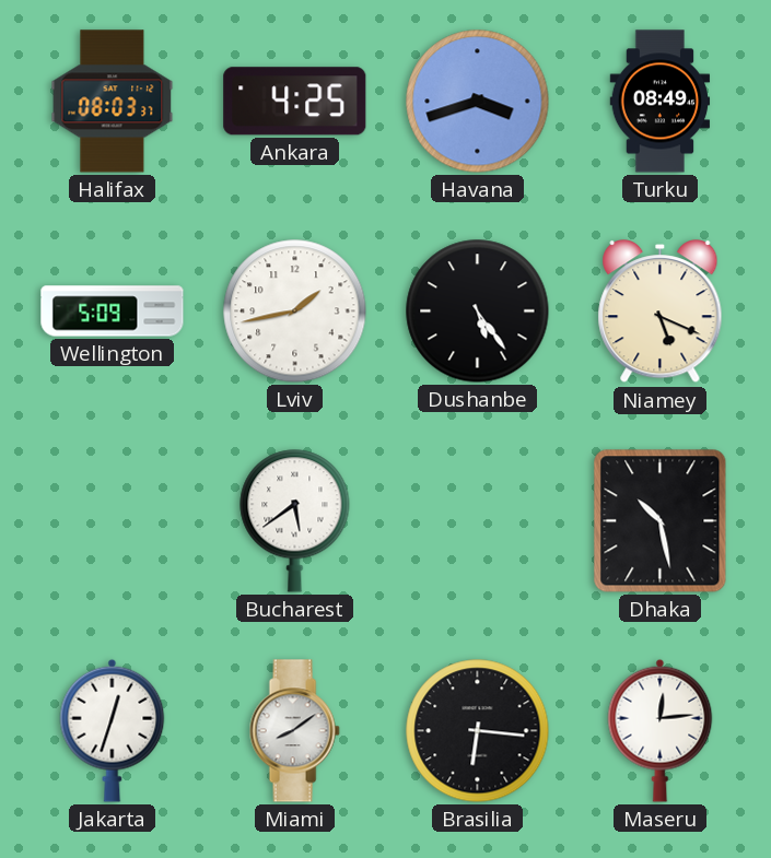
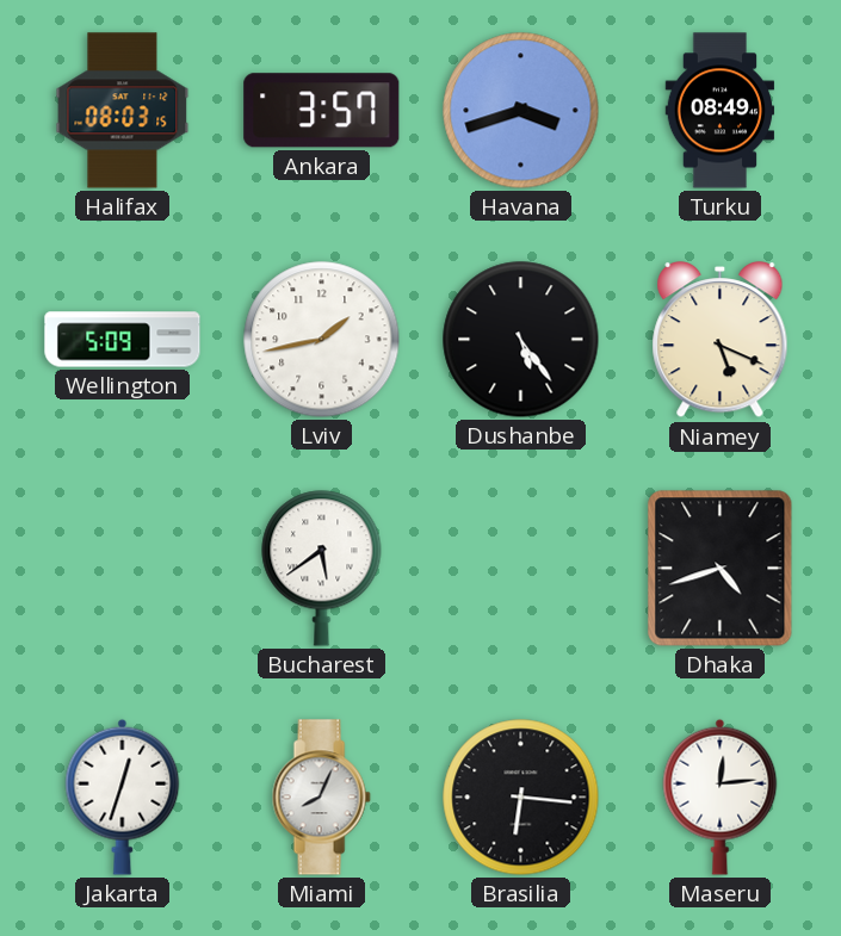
Halifax: 08:03:37 -> 08:03:15 (123, 111)
Ankara: 4:25 -> 3:57 (322, 111)
Dhaka: 10:28 -> 4:42 (721, 569)
Miami: 8:09 -> 8:04 (321, 798)
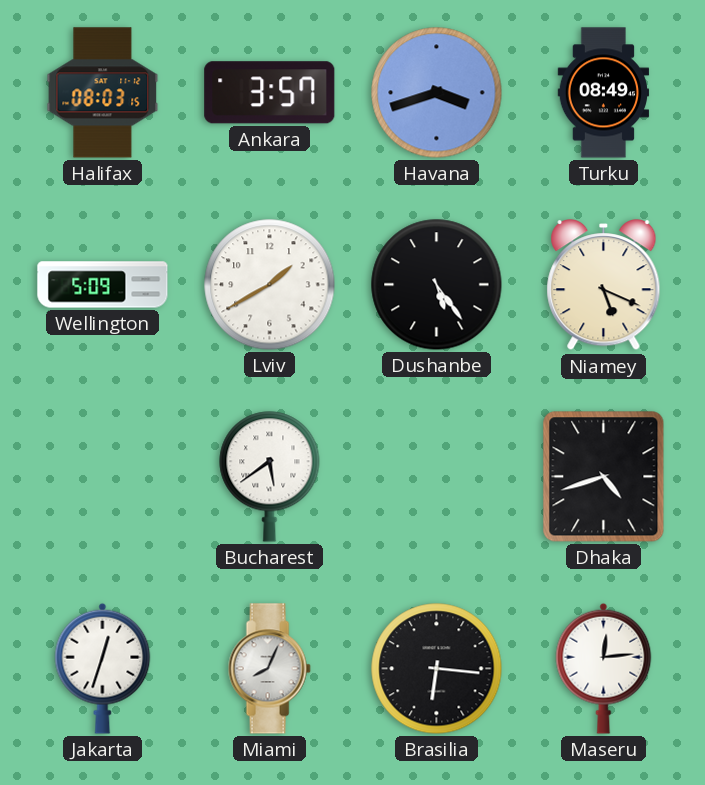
Lviv: 1:43 -> 1:40 (270, 285)
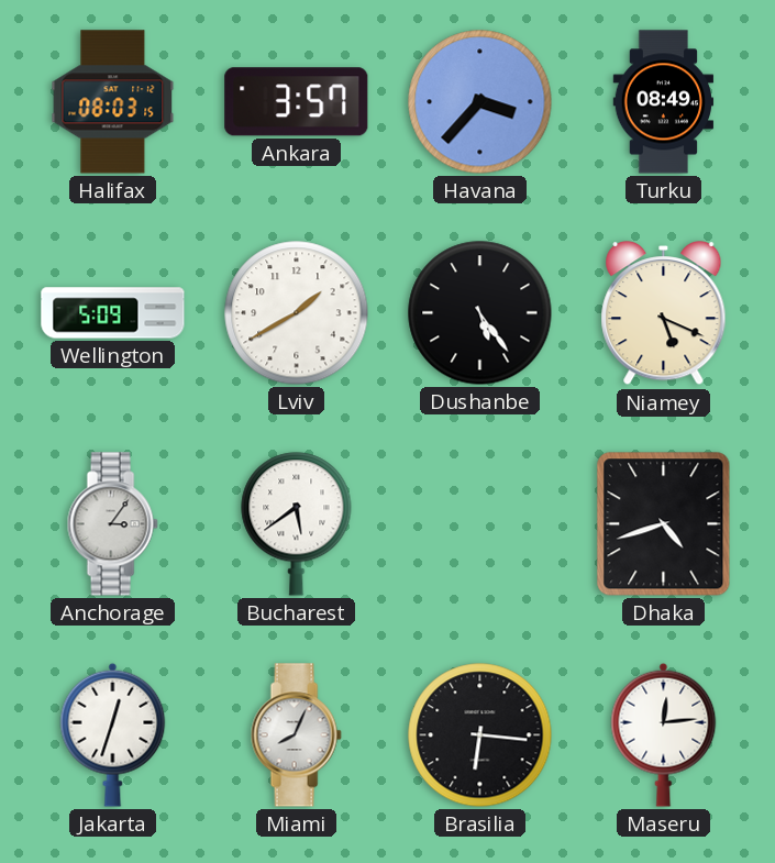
Havana: 3:42 -> 3:37 (480, 102)
Anchorage: none -> 3:06 (112, 524)
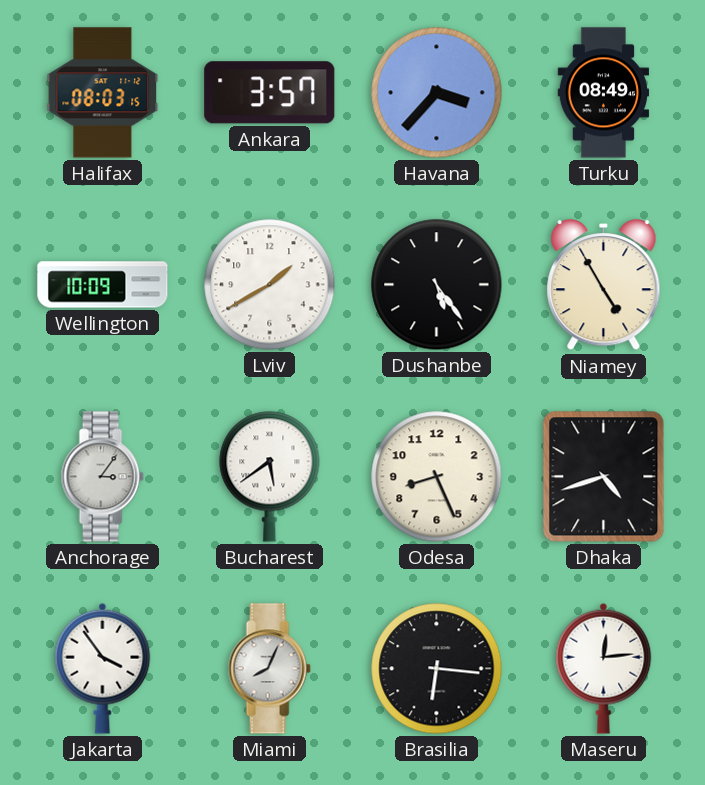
Wellington: 5:09 -> 10:09 (103, 285)
Niamey: 5:19 -> 4:55 (604, 286)
Odesa: none -> 8:26 (437, 477)
Jakarta: 12:33 -> 3:54 (103, 668)
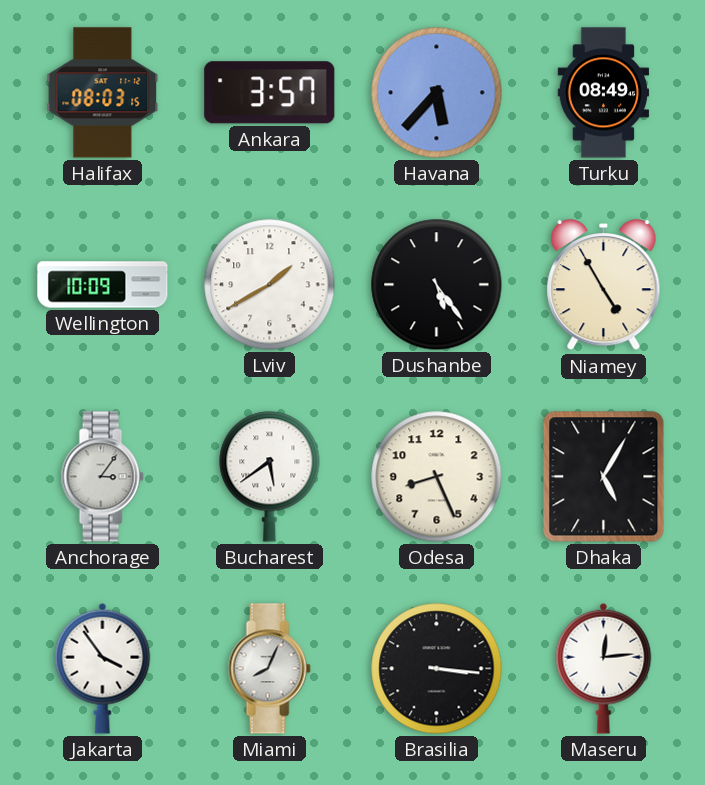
Havana: 3:37 -> 5:37 (437, 93)
Dhaka: 4:42 -> 5:05 (604, 477)
Brasilia: 6:16 -> 3:16 (437, 669)
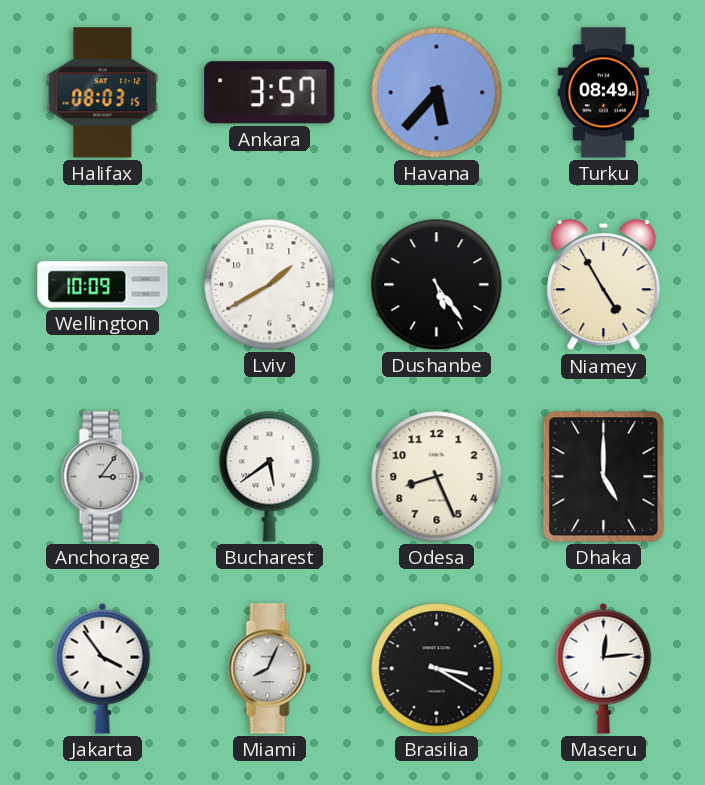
Dhaka: 5:05 -> 5:00 (604, 477)
Brasilia: 3:16 -> 3:20 (437, 669)
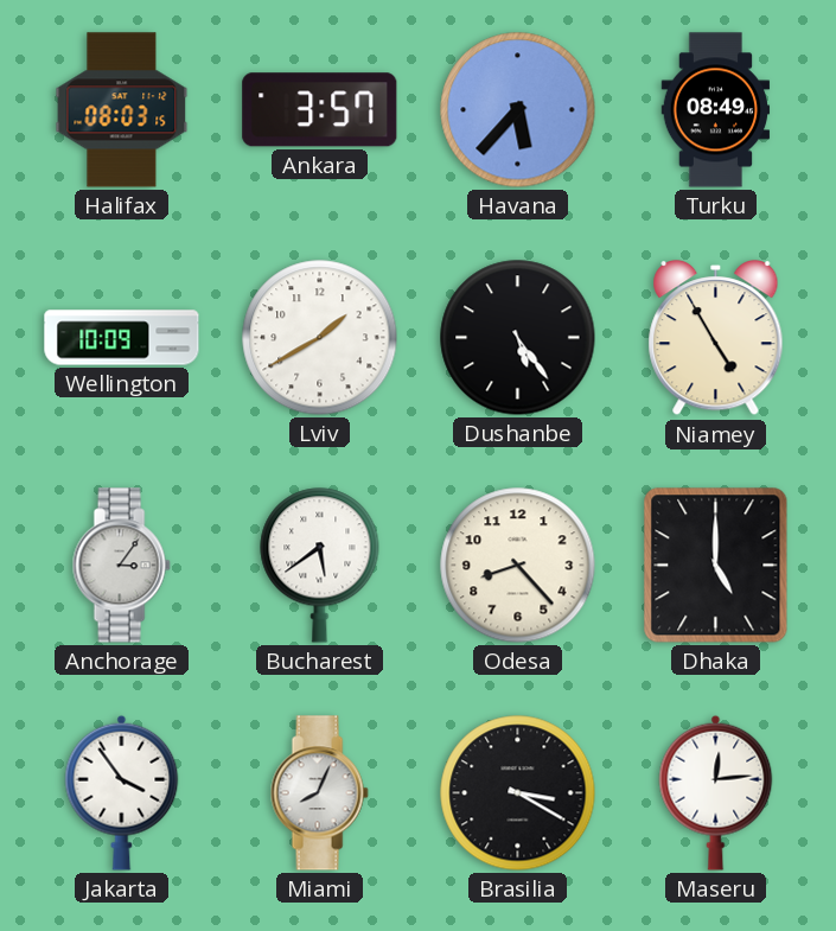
Odesa: 8:26 -> 8:23 (518, 566)
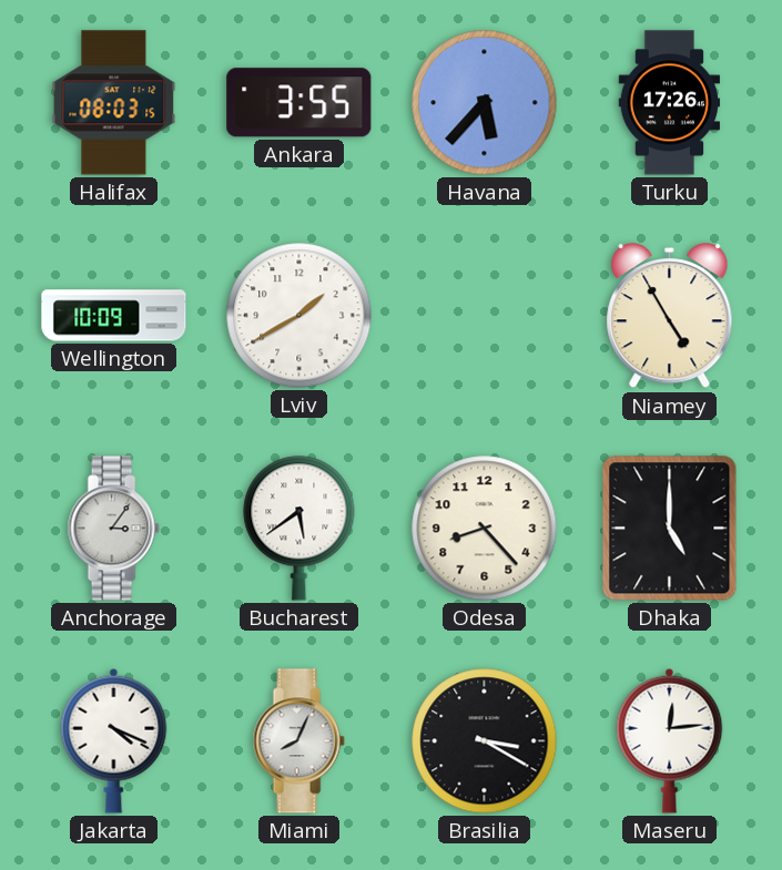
Ankara: 3:57 -> 3:55 (299, 103)
Turku: 08:49 -> 17:26 (670, 103)
Dushanbe: 5:24 -> none (518, 338)
Jakarta: 3:54 -> 4:19 (114, 740)
